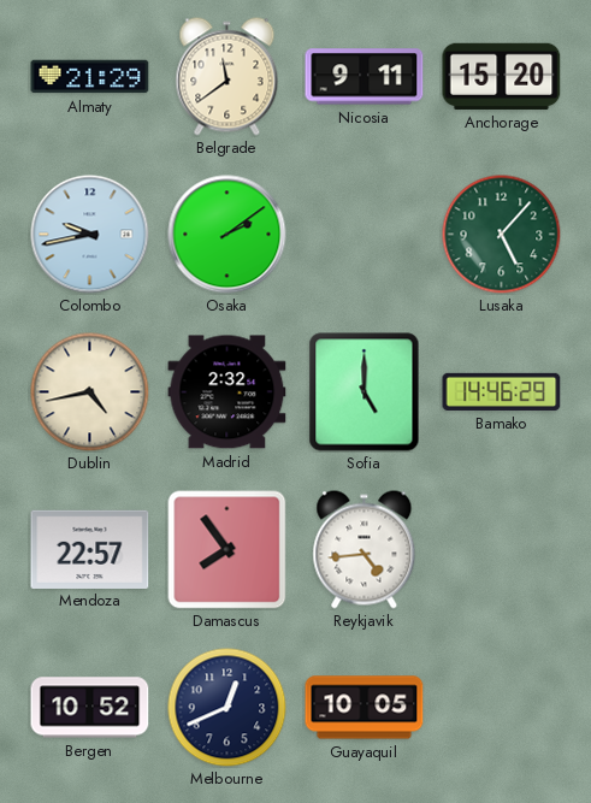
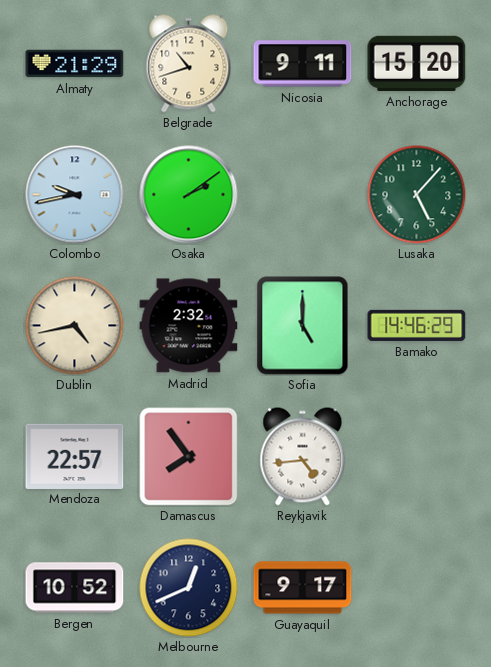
Belgrade: 11:39 -> 10:42 (189, 64)
Guayaquil: 10:05 -> 9:17 (303, 588)
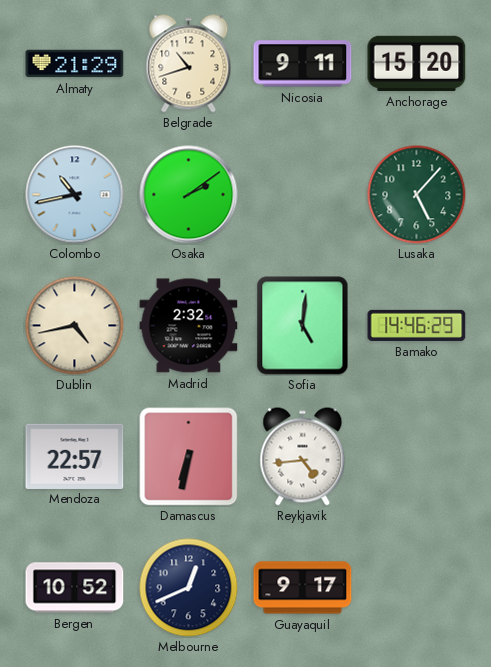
Colombo: 9:43 -> 10:43 (75, 195)
Sofia: 5:00 -> 5:01 (303, 326)
Damascus: 7:54 -> 6:32 (188, 456)
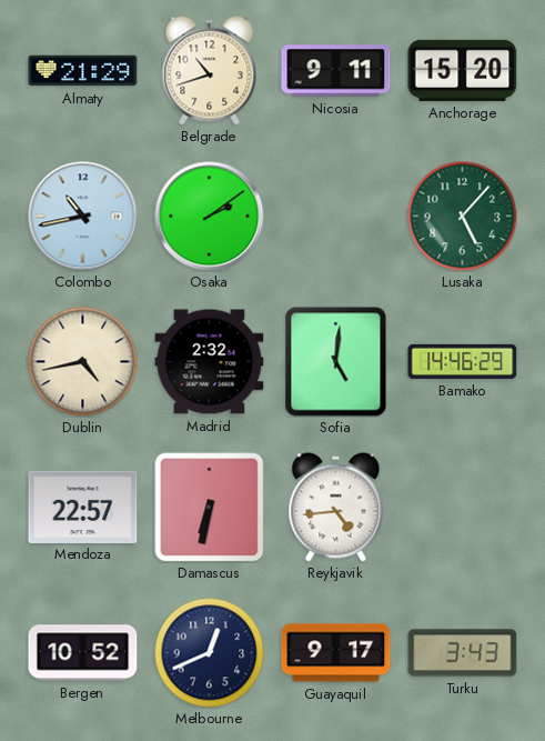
Turku: none -> 3:43 (463, 653)
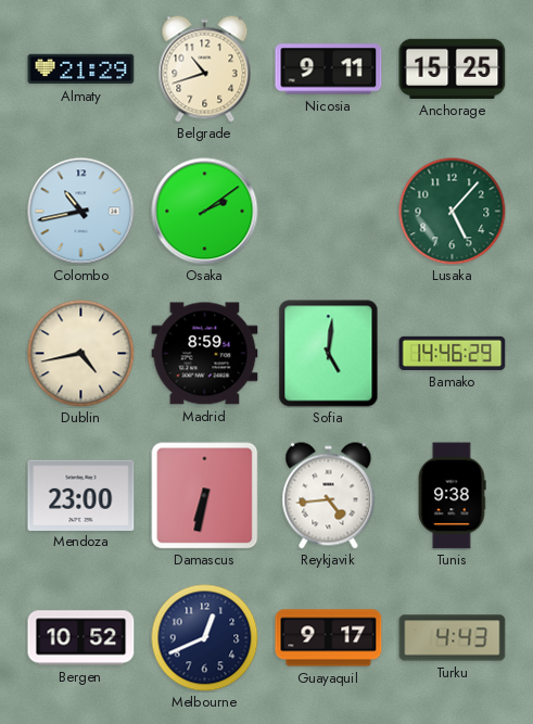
Anchorage: 15:20 -> 15:25 (453, 68)
Madrid: 2:32 -> 8:59 (205, 354)
Mendoza: 22:57 -> 23:00 (81, 495)
Tunis: none -> 9:38 (452, 496)
Turku: 3:43 -> 4:43 (453, 638)
